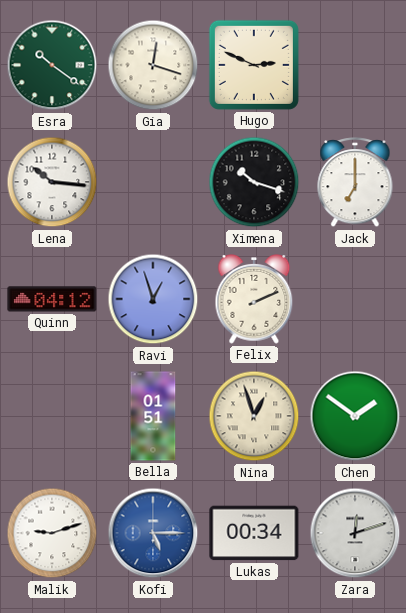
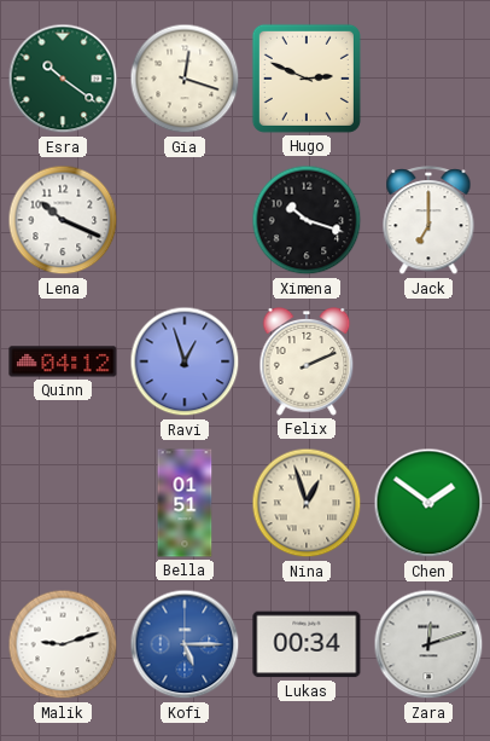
Lena: 10:16 -> 10:19 (63, 220)
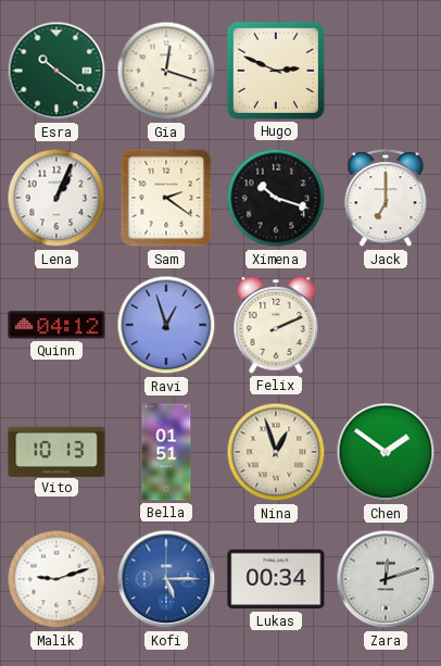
Lena: 10:19 -> 1:04 (56, 198)
Sam: none -> 2:21 (166, 198)
Vito: none -> 10:13 (56, 451)
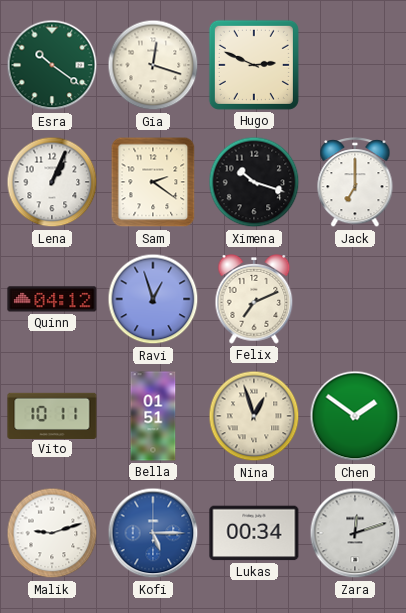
Felix: 2:11 -> 7:11 (254, 300)
Vito: 10:13 -> 10:11 (52, 415)
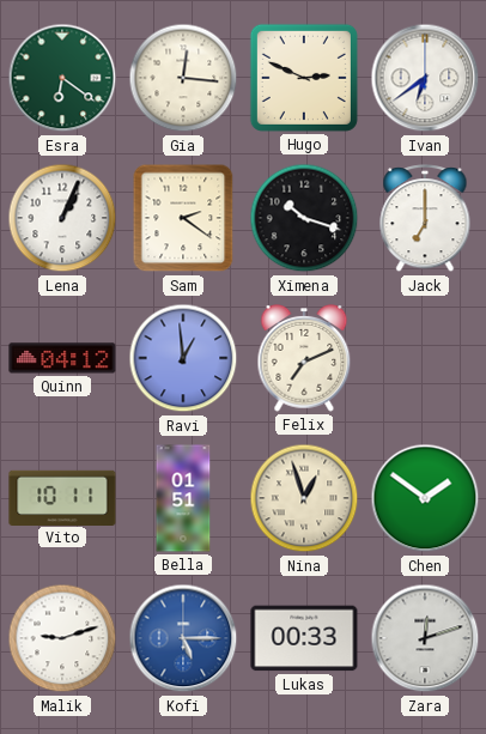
Esra: 10:21 -> 6:21 (62, 78)
Gia: 12:18 -> 12:16 (183, 78)
Ivan: none -> 6:39 (425, 78)
Ravi: 12:57 -> 12:59 (183, 358)
Lukas: 00:34 -> 00:33 (304, 638)
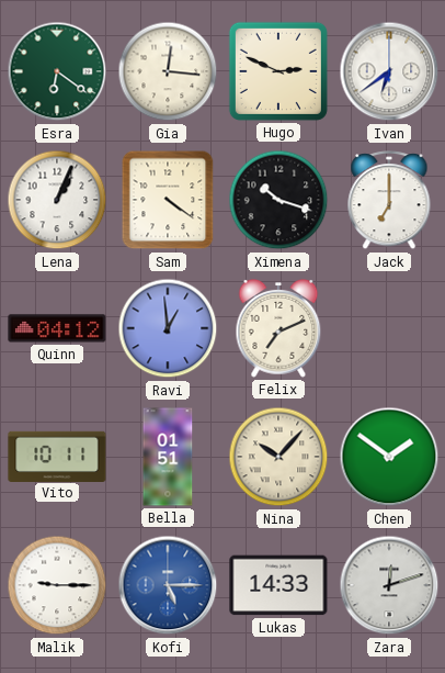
Sam: 2:21 -> 4:21 (168, 200)
Nina: 12:57 -> 10:07 (278, 457)
Malik: 9:12 -> 9:15 (57, 585)
Lukas: 00:33 -> 14:33 (278, 585)
